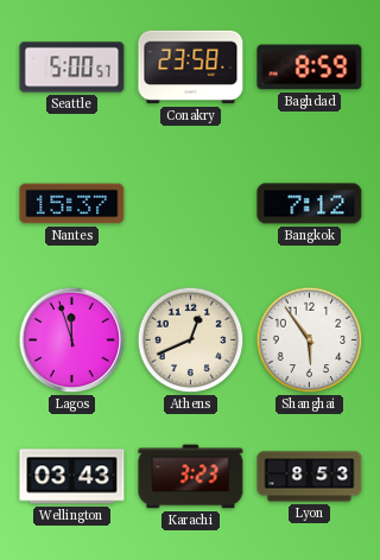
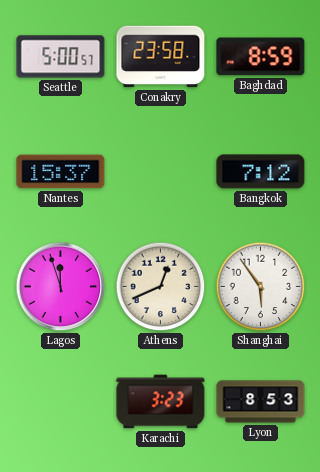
Wellington: 03:43 -> none (72, 477)
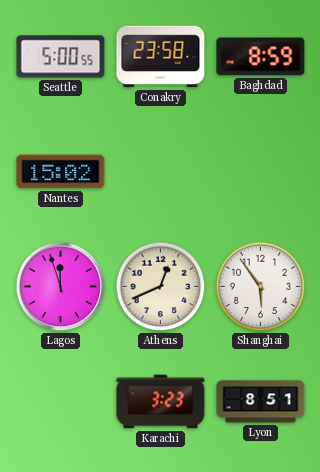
Seattle: 5:00:57 -> 5:00:55 (61, 57)
Nantes: 15:37 -> 15:02 (61, 172)
Bangkok: 7:12 -> none (261, 172)
Lyon: 8:53 -> 8:51 (261, 402)
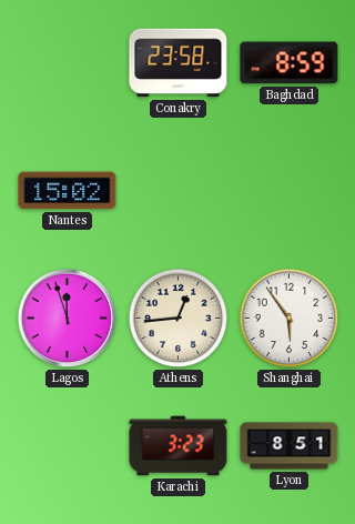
Seattle: 5:00 -> none (61, 57)
Athens: 12:41 -> 12:44 (179, 319)
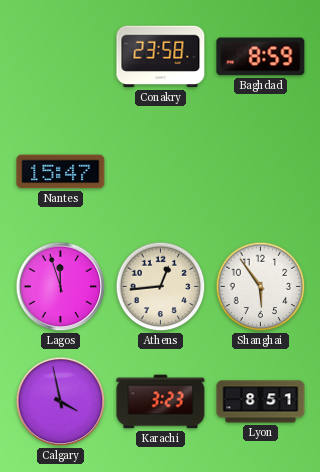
Nantes: 15:02 -> 15:47 (61, 172)
Calgary: none -> 3:58 (61, 402)
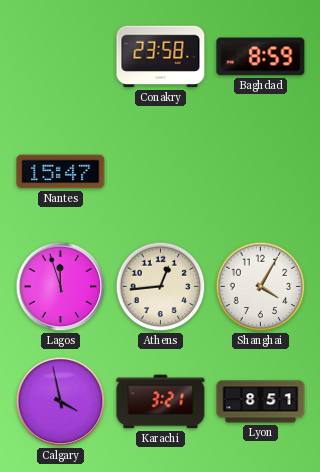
Shanghai: 5:54 -> 4:05 (261, 287)
Karachi: 3:23 -> 3:21 (161, 402)
